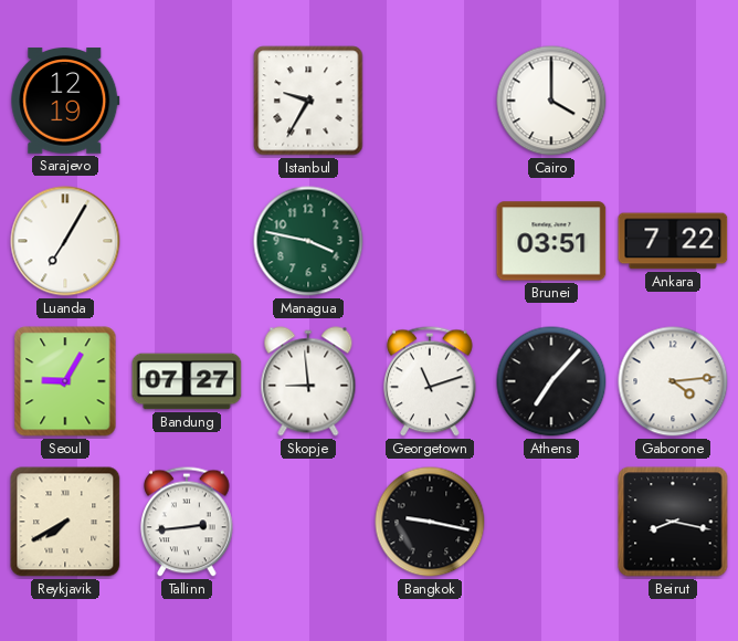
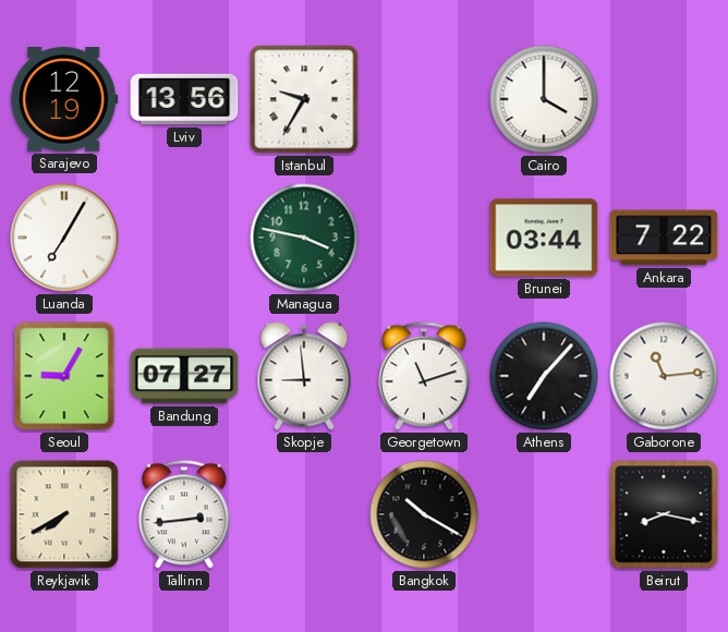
Lviv: none -> 13:56 (184, 99)
Brunei: 03:51 -> 03:44 (544, 238)
Gaborone: 4:14 -> 11:14 (664, 376)
Bangkok: 9:17 -> 10:20 (424, 514)
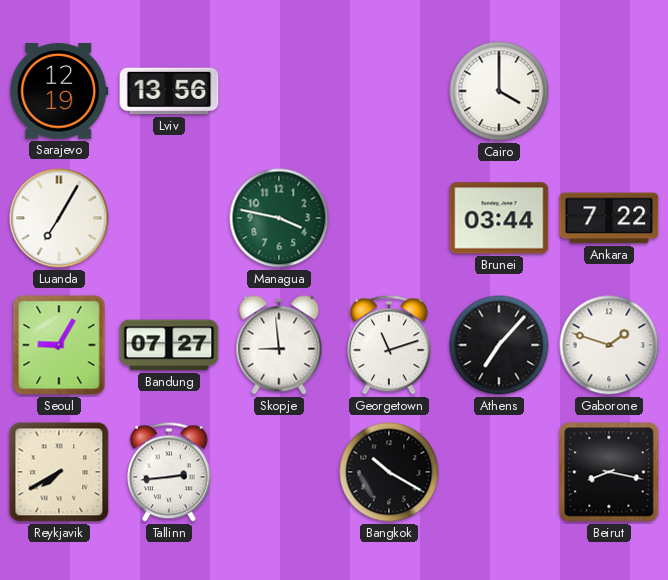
Istanbul: 9:35 -> none (304, 99)
Gaborone: 11:14 -> 1:48 (609, 345)
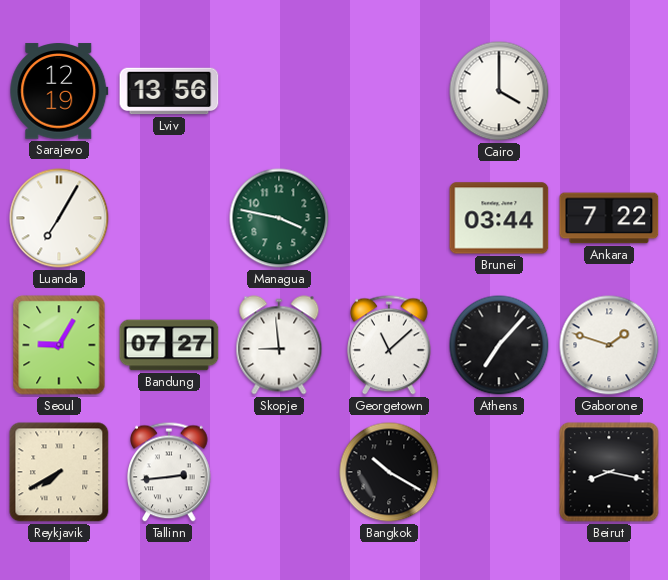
Georgetown: 11:12 -> 11:08 (389, 345)
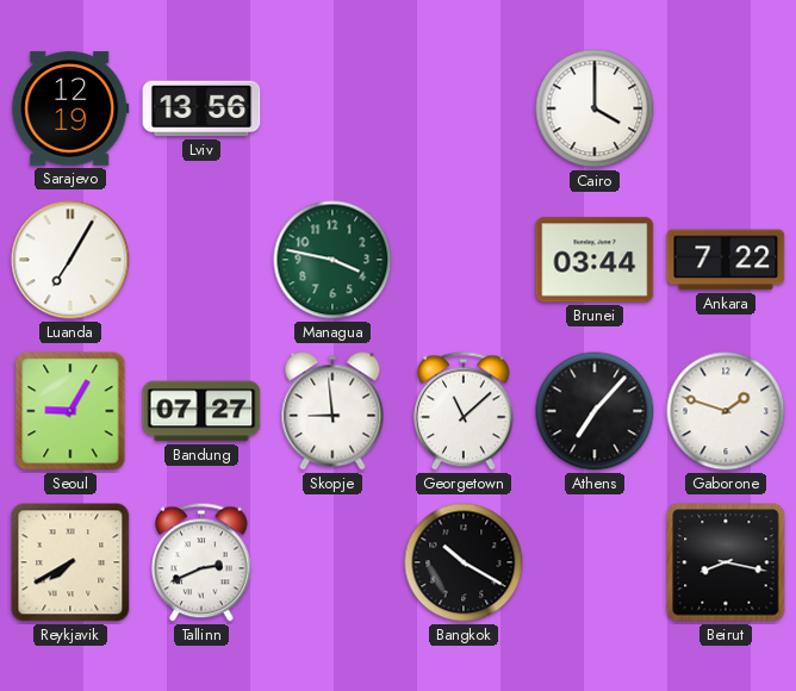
Tallinn: 2:44 -> 2:41 (201, 562)
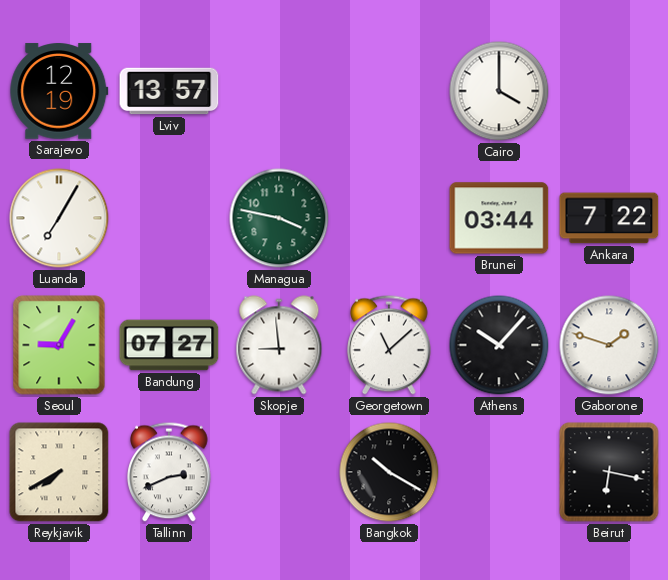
Lviv: 13:56 -> 13:57 (169, 91)
Athens: 7:07 -> 10:07 (499, 345)
Beirut: 8:17 -> 6:17 (609, 472)
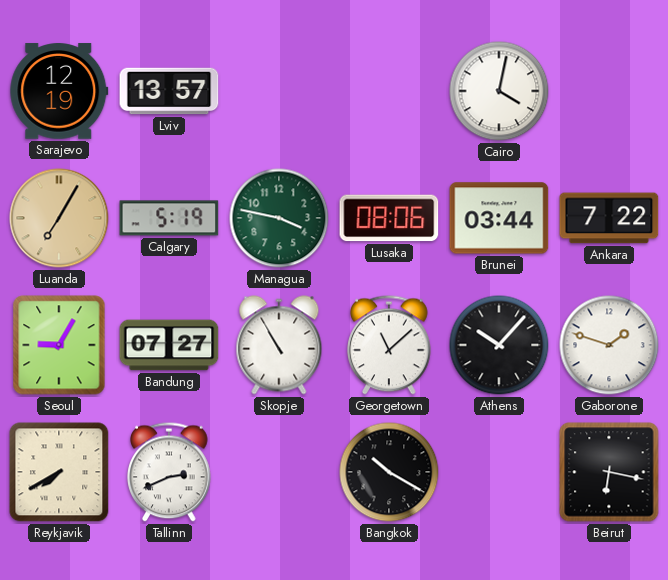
Cairo: 4:00 -> 4:02 (499, 91)
Luanda dial: white -> champagne (59, 218)
Calgary: none -> 5:19 (169, 218)
Lusaka: none -> 08:06 (389, 218)
Skopje: 8:59 -> 10:55 (279, 345)
